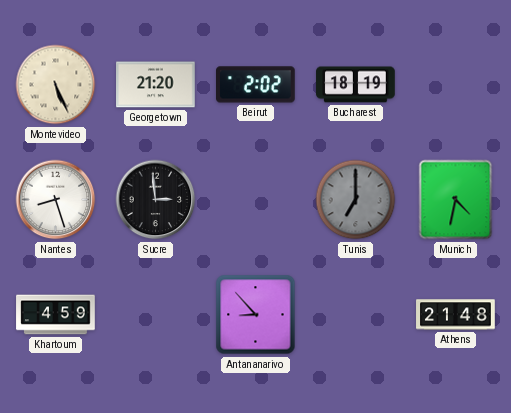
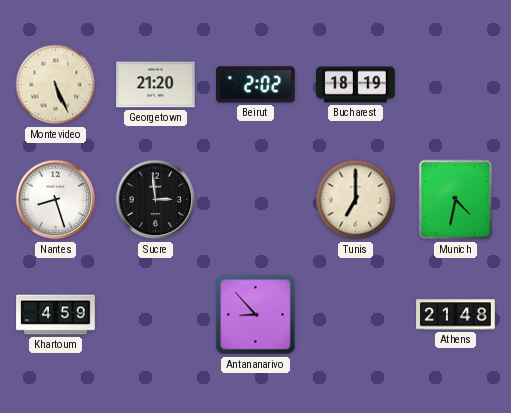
Tunis dial: grey -> cream (356, 200)
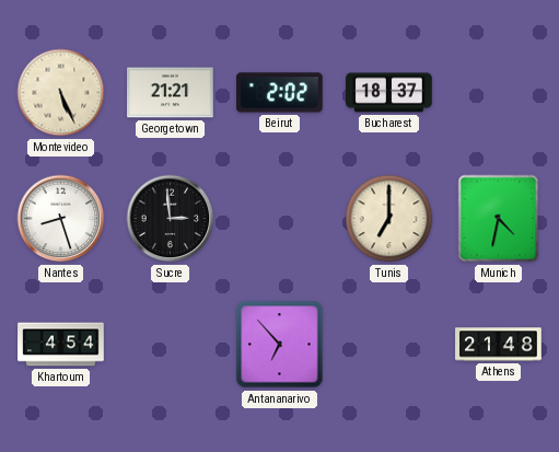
Georgetown: 21:20 -> 21:21 (171, 93)
Bucharest: 18:19 -> 18:37 (389, 93)
Khartoum: 4:59 -> 4:54 (61, 345)
Antananarivo: 8:53 -> 6:53 (280, 345)
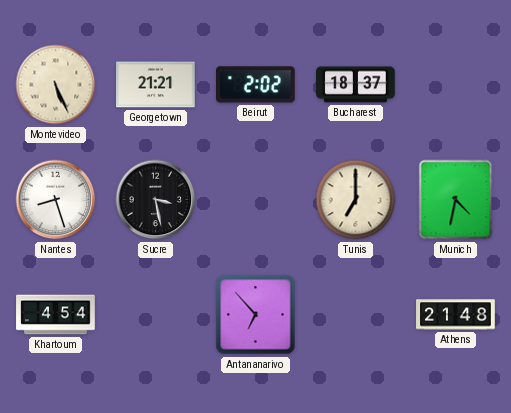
Sucre: 2:59 -> 3:28 (156, 200)
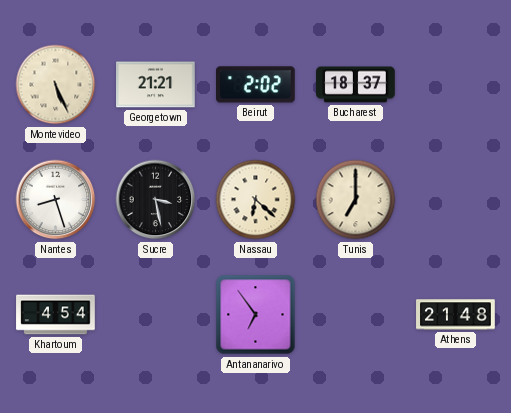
Nassau: none -> 6:22 (256, 200)
Munich: 4:32 -> none (456, 200)
Antananarivo: 6:53 -> 6:54 (256, 315)
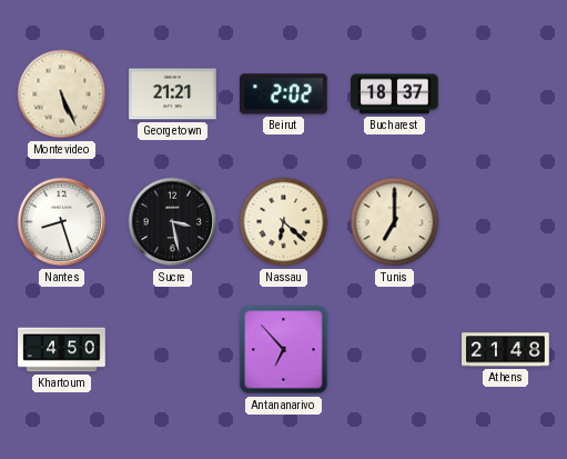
Khartoum: 4:54 -> 4:50 (62, 350)
Antananarivo: 6:54 -> 6:53 (284, 350)
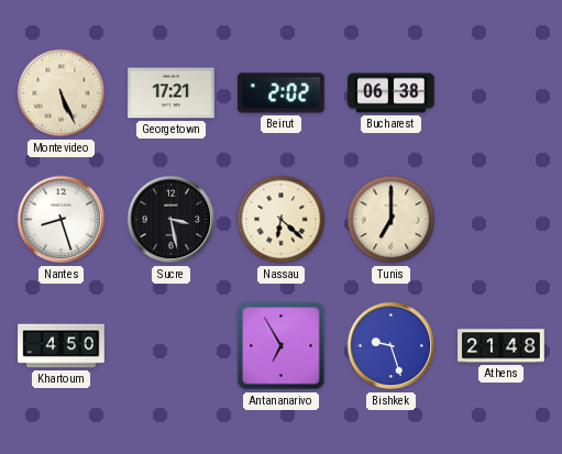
Georgetown: 21:21 -> 17:21 (172, 93)
Bucharest: 18:37 -> 06:38 (392, 93)
Antananarivo: 6:53 -> 6:55 (282, 346)
Bishkek: none -> 9:27 (392, 346)
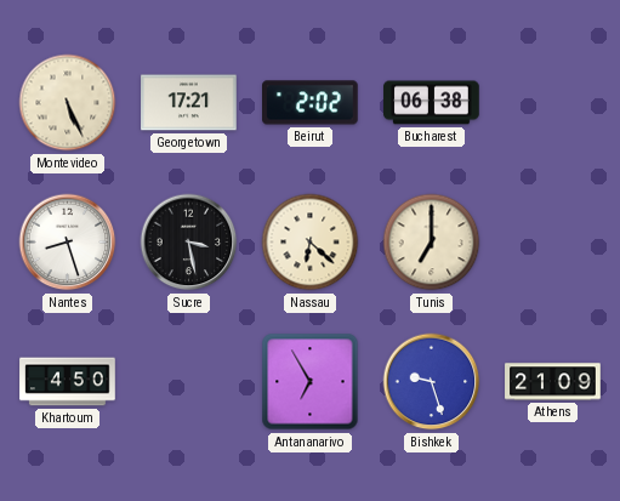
Athens: 21:48 -> 21:09 (553, 382)
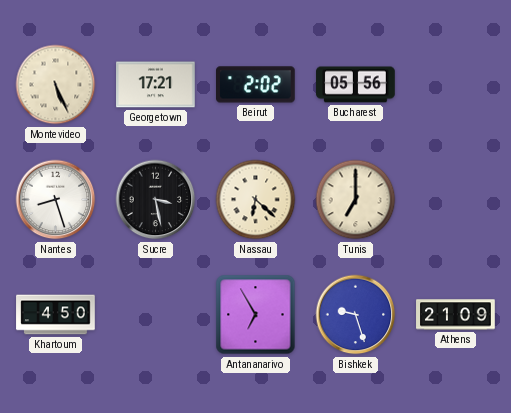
Bucharest: 06:38 -> 05:56 (356, 85)
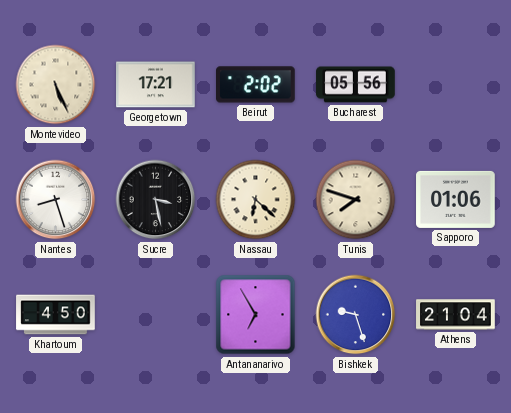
Tunis: 7:00 -> 7:48 (356, 200)
Sapporo: none -> 01:06 (456, 199)
Athens: 21:09 -> 21:04 (456, 315)
